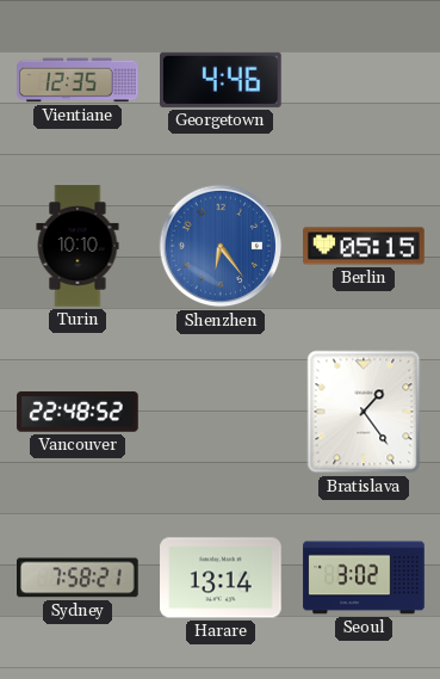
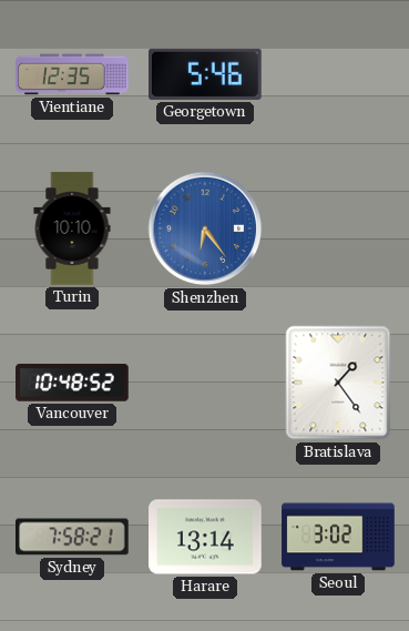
Georgetown: 4:46 -> 5:46 (206, 74)
Berlin: 05:15 -> none (364, 246)
Vancouver: 22:48 -> 10:48 (72, 383)
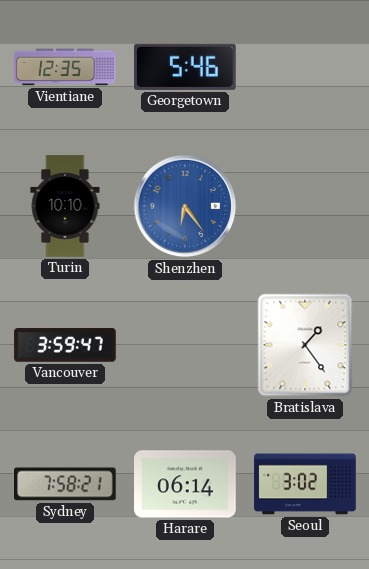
Vancouver: 10:48 -> 3:59 (65, 345)
Harare: 13:14 -> 06:14 (185, 484)
